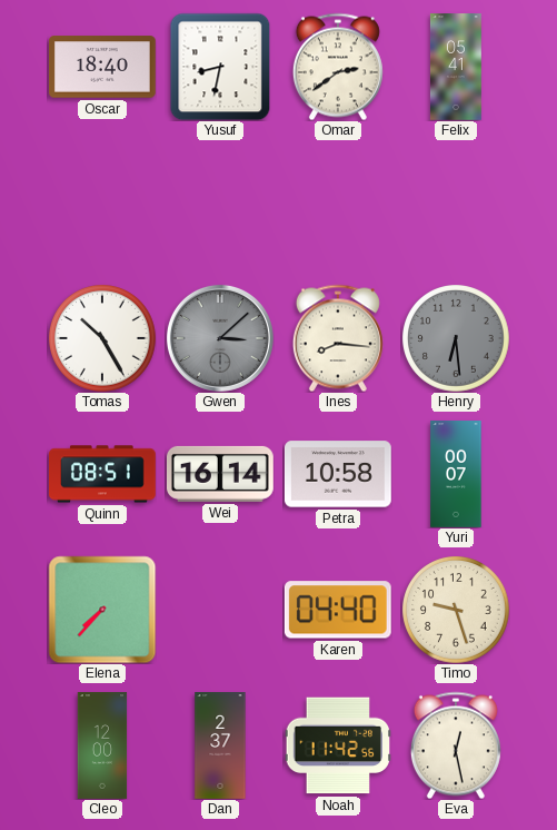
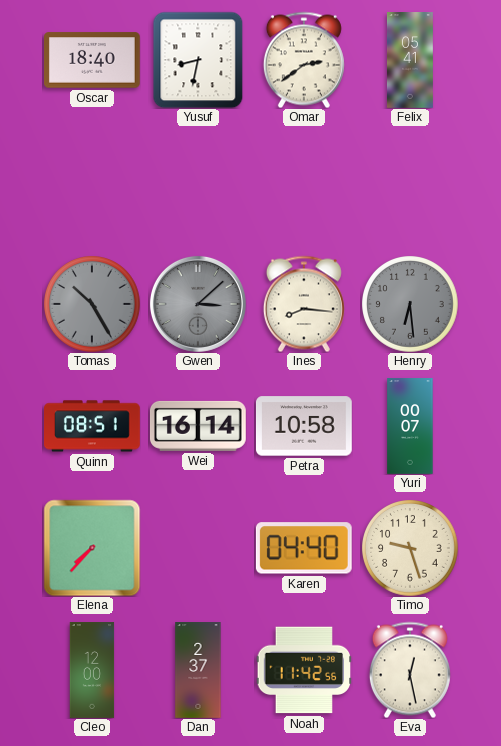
Tomas dial: white -> grey (92, 304)
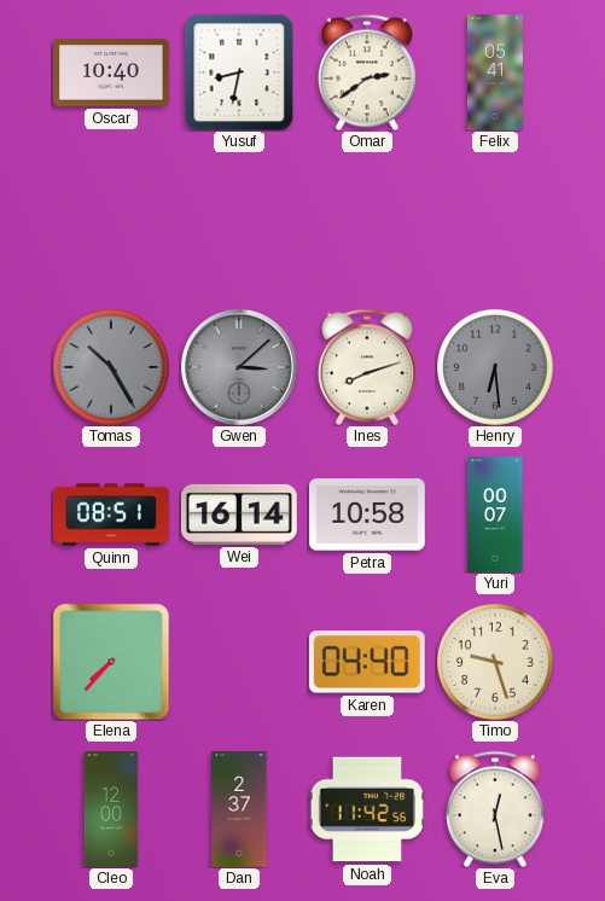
Oscar: 18:40 -> 10:40 (112, 72)
Ines: 8:16 -> 8:12 (367, 367)
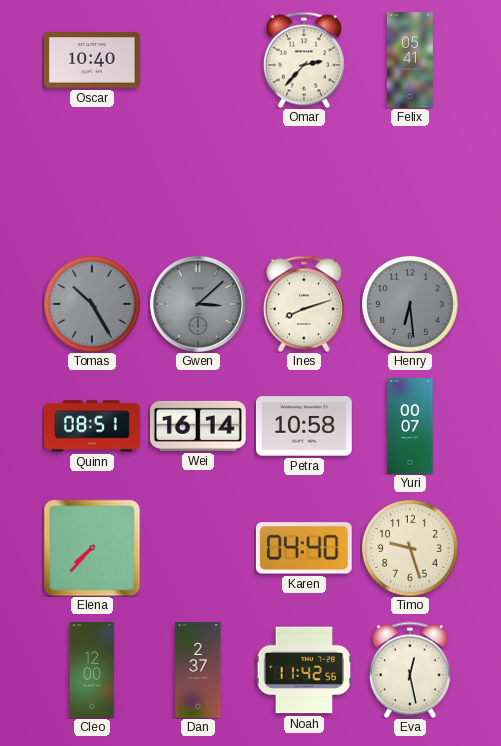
Yusuf: 8:32 -> none (239, 72)
Omar: 2:39 -> 2:37 (304, 60)
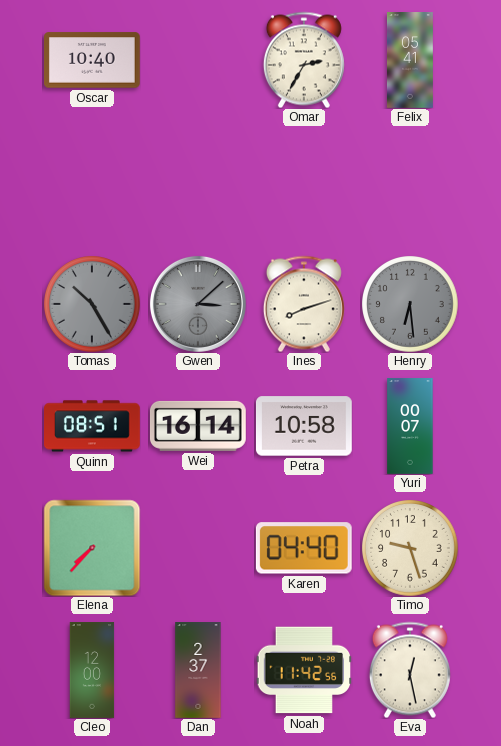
Omar: 2:37 -> 2:35 (304, 60)
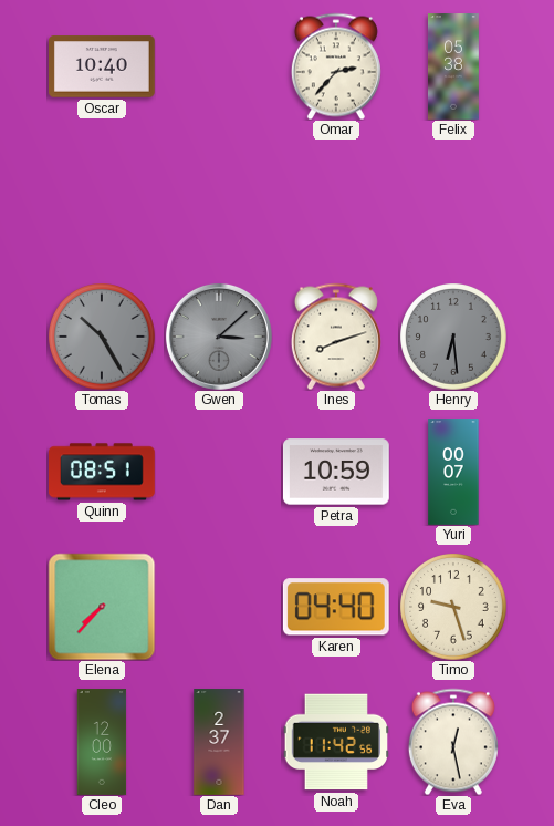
Omar: 2:35 -> 2:37 (336, 66)
Felix: 05:41 -> 05:38 (453, 66)
Wei: 16:14 -> none (198, 426)
Petra: 10:58 -> 10:59 (336, 472)
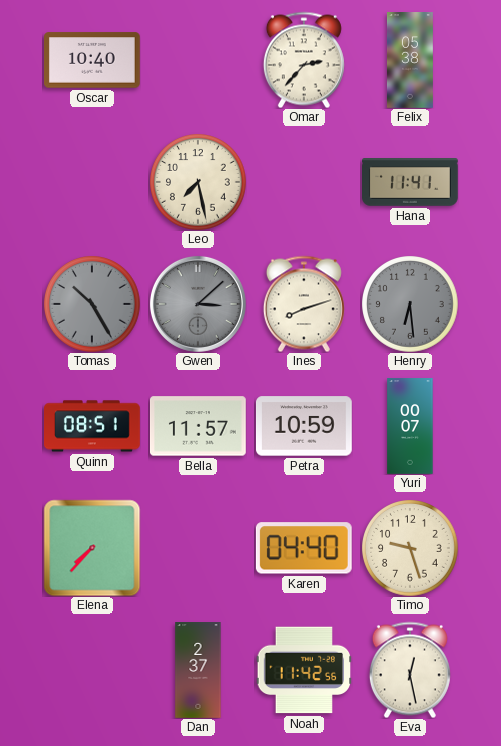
Leo: none -> 7:28 (198, 182)
Hana: none -> 11:41 (411, 183)
Bella: none -> 11:57 (199, 426)
Cleo: 12:00 -> none (102, 742)
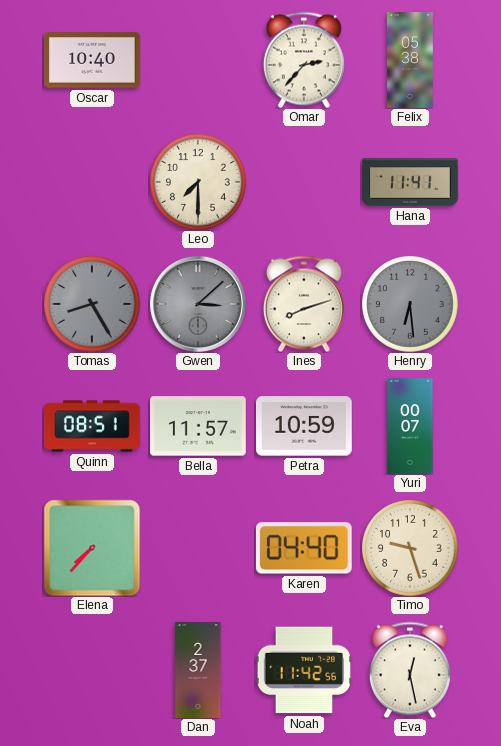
Leo: 7:28 -> 7:30 (198, 182)
Tomas: 10:25 -> 8:25 (92, 304)
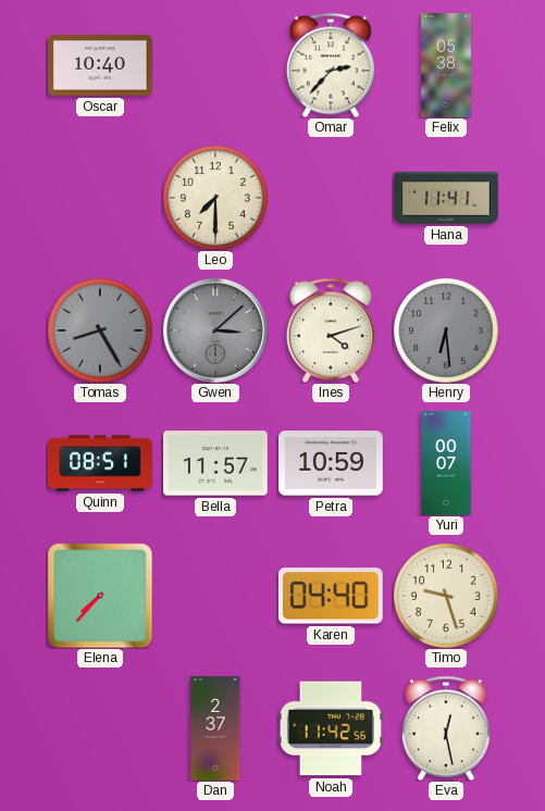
Ines: 8:12 -> 4:12 (331, 330)
